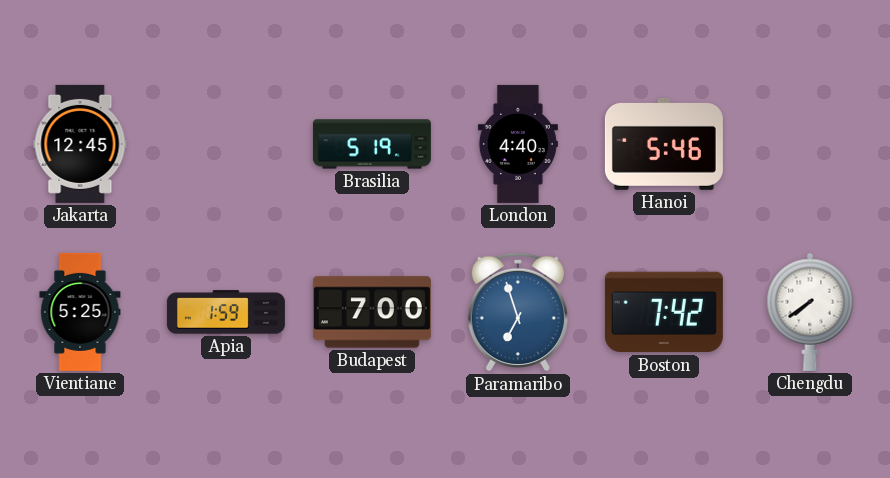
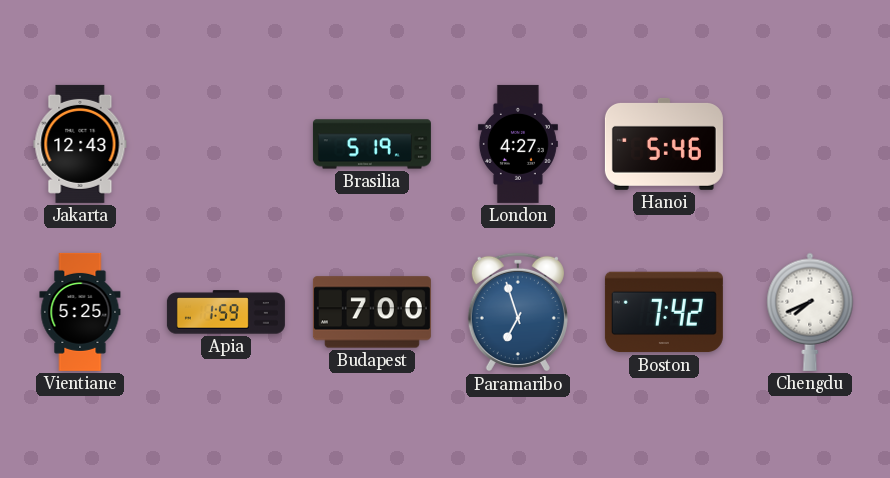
Jakarta: 12:45 -> 12:43 (80, 144)
London: 4:40 -> 4:27 (518, 144)
Chengdu: 7:39 -> 7:41 (810, 312)
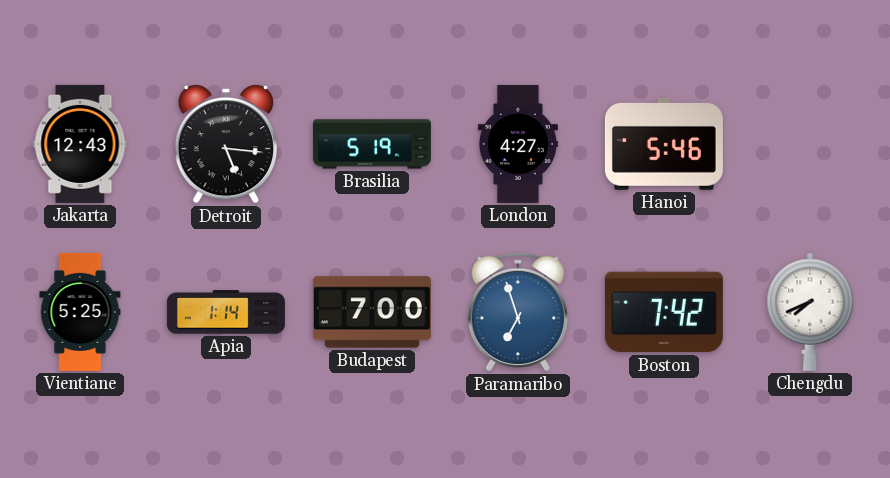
Detroit: none -> 5:16 (225, 145)
Apia: 1:59 -> 1:14 (226, 312)
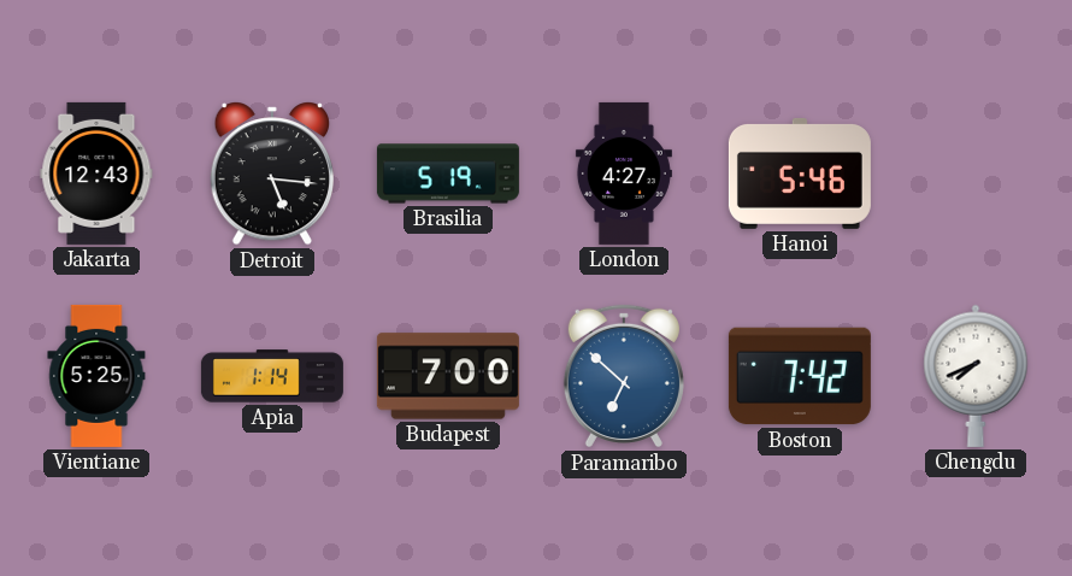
Paramaribo: 6:57 -> 6:52 (624, 376)
